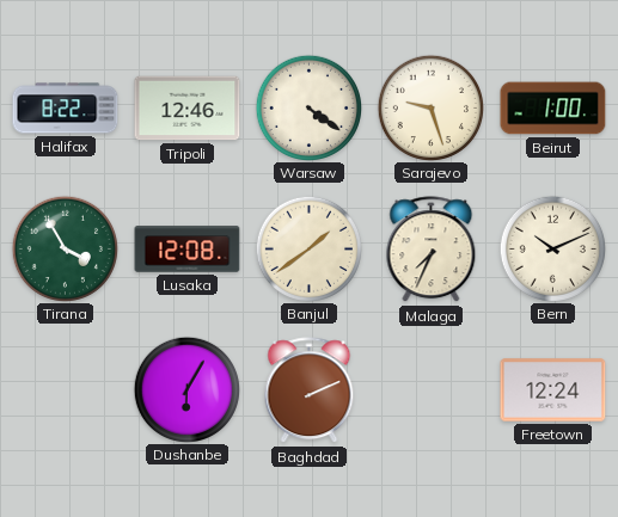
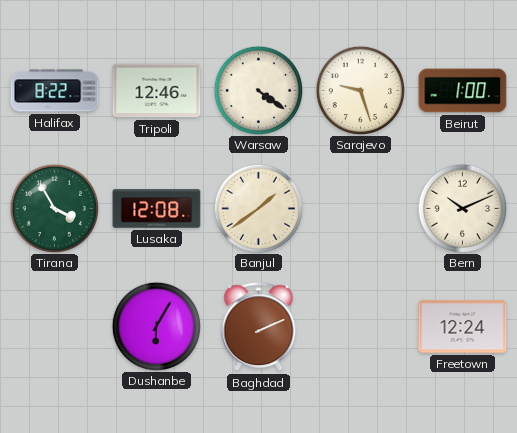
Malaga: 7:34 -> none (432, 250)
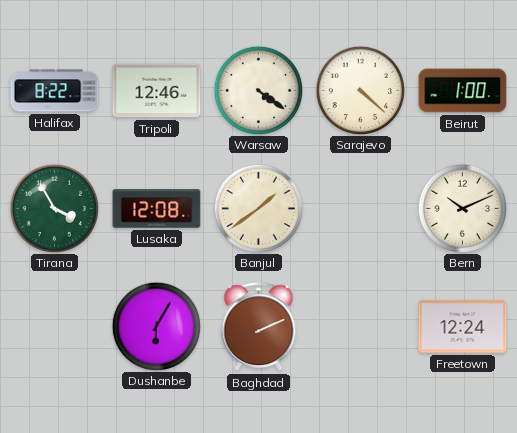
Sarajevo: 9:27 -> 4:22 (360, 90)
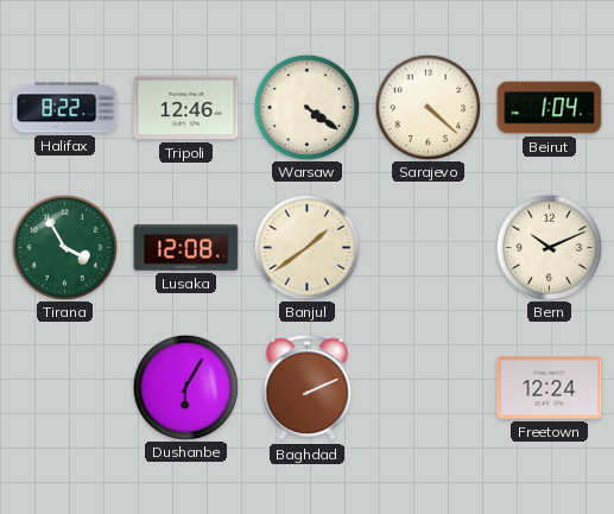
Beirut: 1:00 -> 1:04 (550, 108)
